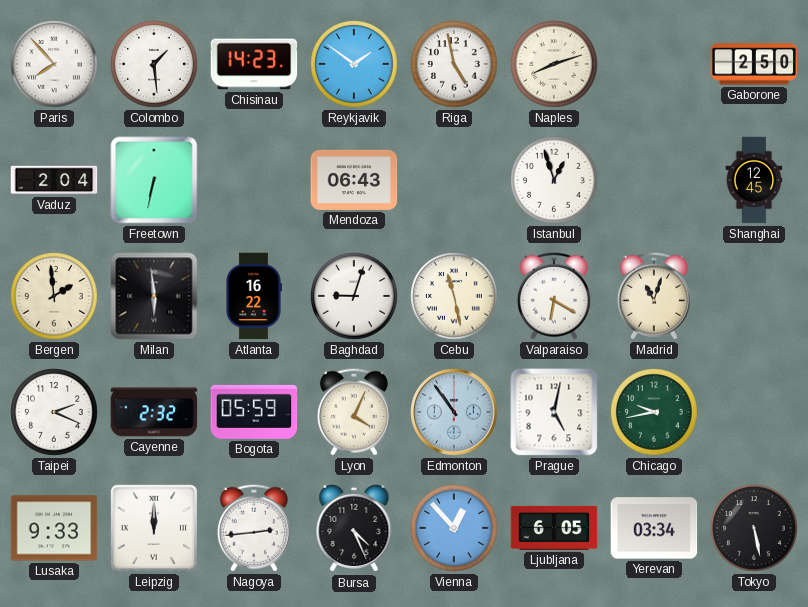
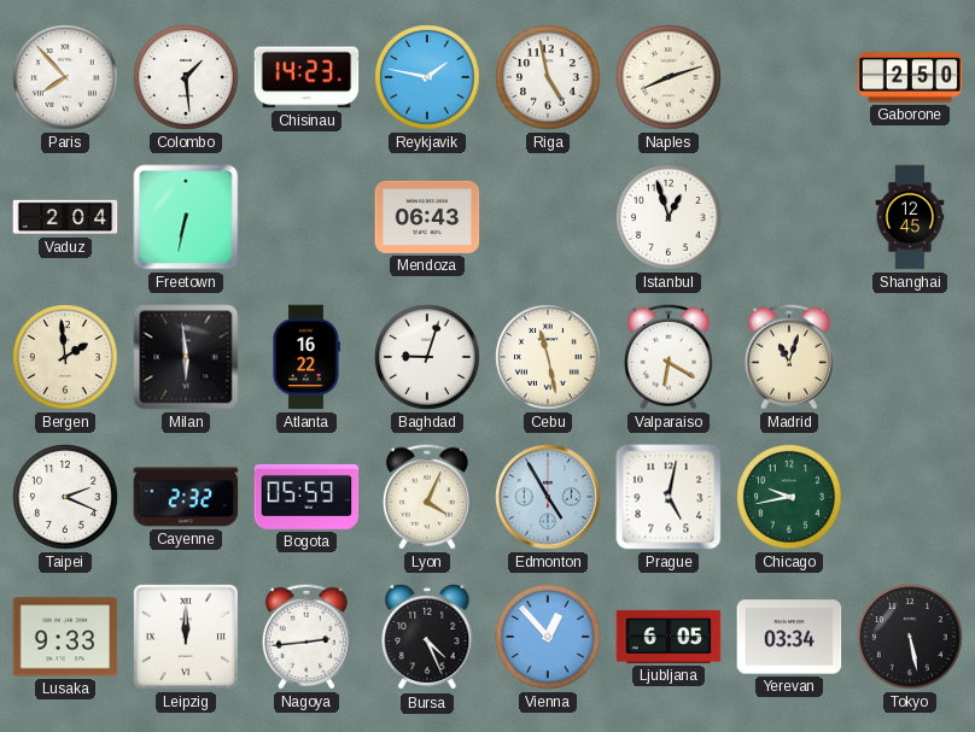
Reykjavik: 1:51 -> 1:47 (427, 77)
Edmonton: 10:54 -> 4:55 (548, 497)
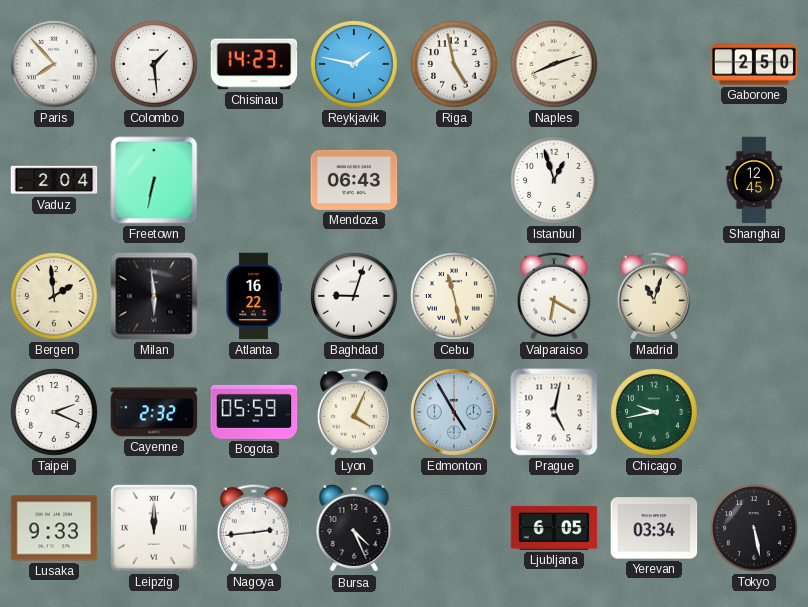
Vienna: 12:53 -> none (548, 637)
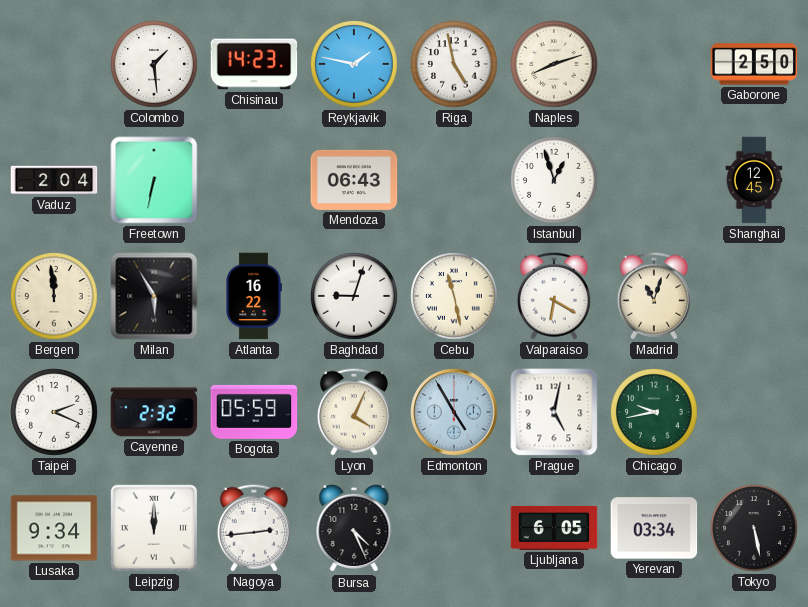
Paris: 7:53 -> none (54, 64)
Bergen: 1:59 -> 11:59 (54, 296)
Milan: 5:59 -> 5:55 (154, 296)
Lusaka: 9:33 -> 9:34 (54, 528)
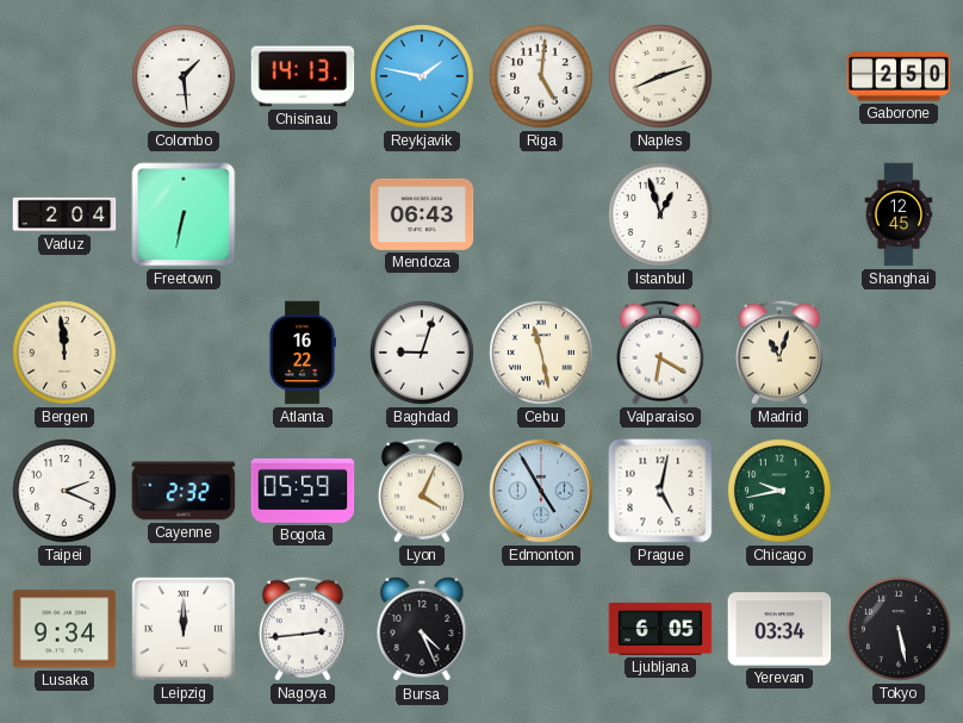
Chisinau: 14:23 -> 14:13 (303, 76)
Riga: 4:58 -> 5:01 (541, 76)
Milan: 5:55 -> none (154, 296)
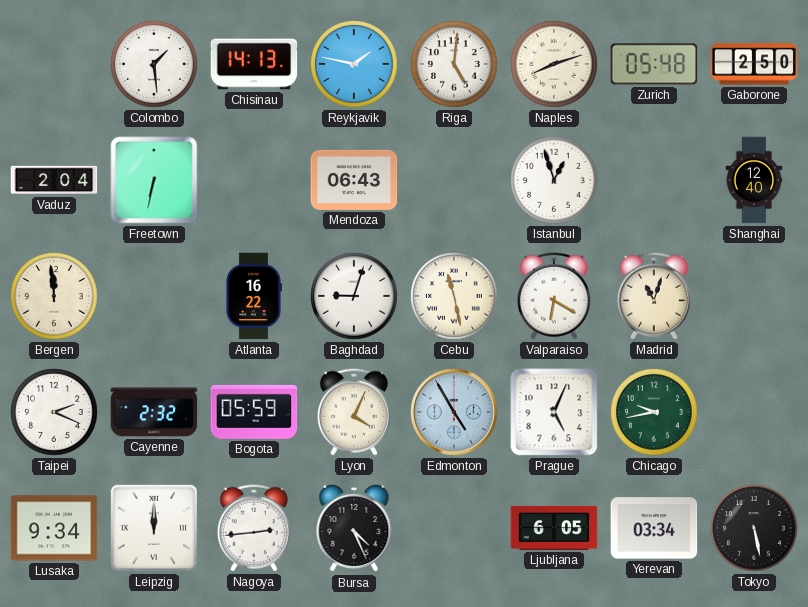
Zurich: none -> 05:48 (654, 64)
Shanghai: 12:45 -> 12:40 (754, 180)
Prague: 5:02 -> 5:04 (554, 412)
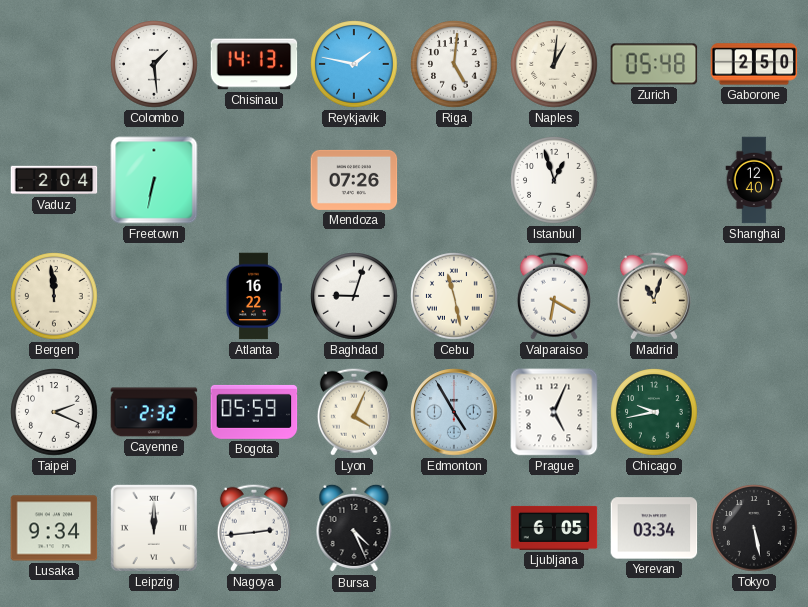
Naples: 8:12 -> 1:01 (554, 64)
Mendoza: 06:43 -> 07:26 (354, 180)
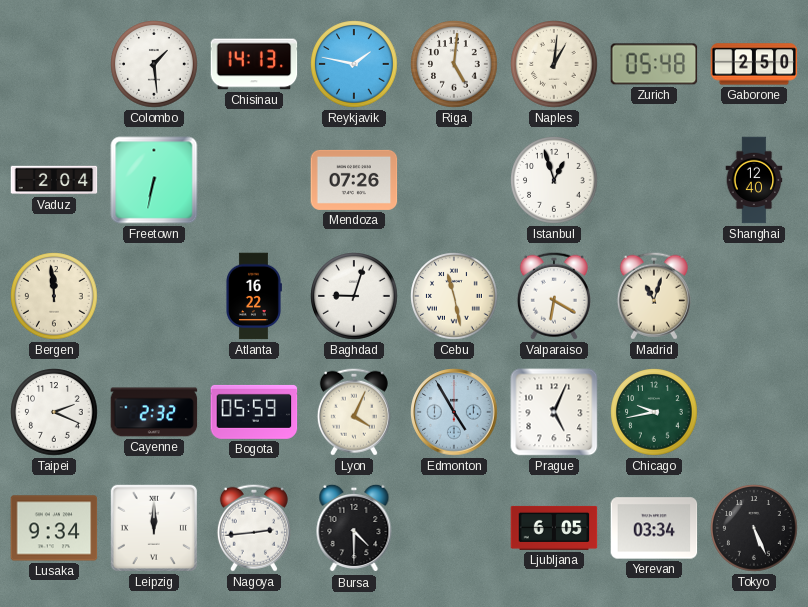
Bursa: 4:26 -> 4:30 (354, 528)
Tokyo: 5:28 -> 5:26 (754, 528)
